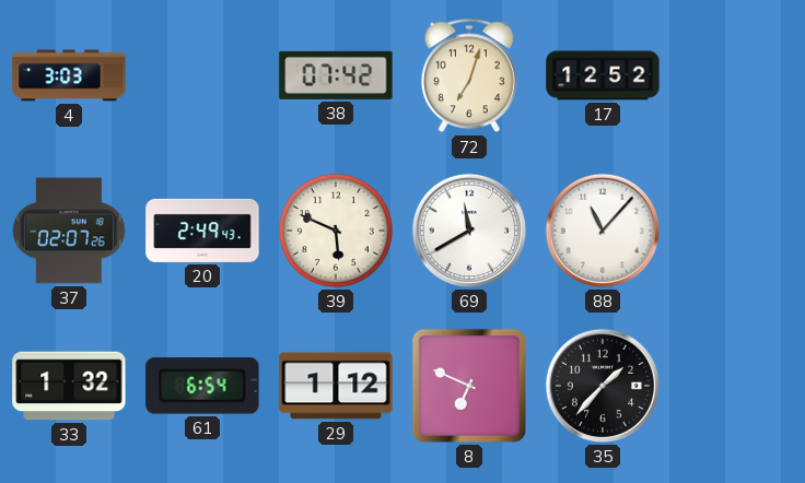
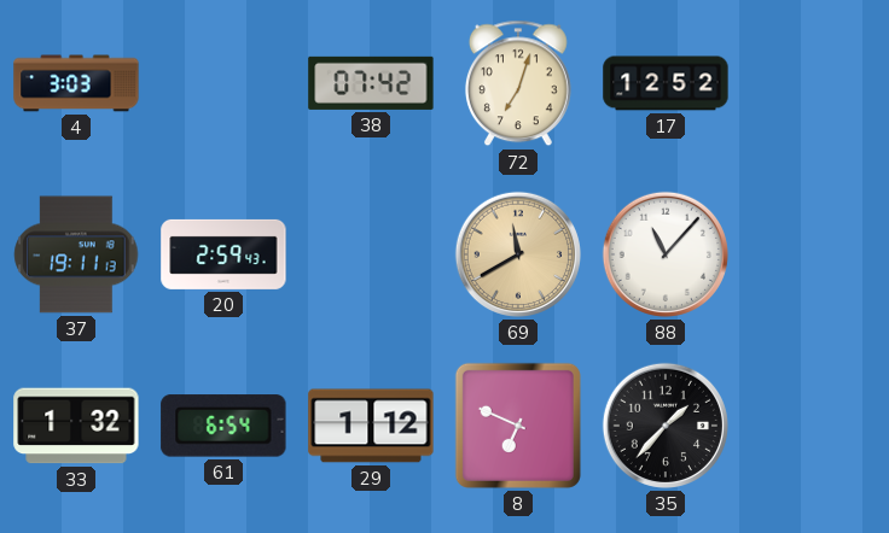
37: 02:07 -> 19:11 (76, 254)
20: 2:49 -> 2:59 (223, 254)
39: 5:49 -> none (336, 231)
69 dial: white -> champagne (518, 254)
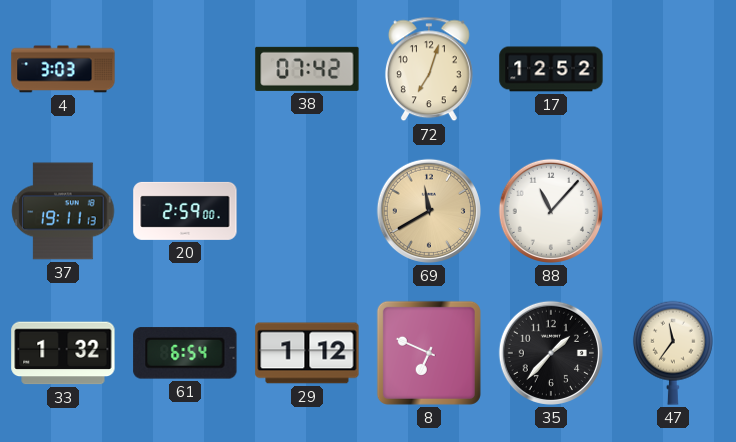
20: 2:59:43 -> 2:59:00 (185, 211)
47: none -> 11:36 (673, 353)
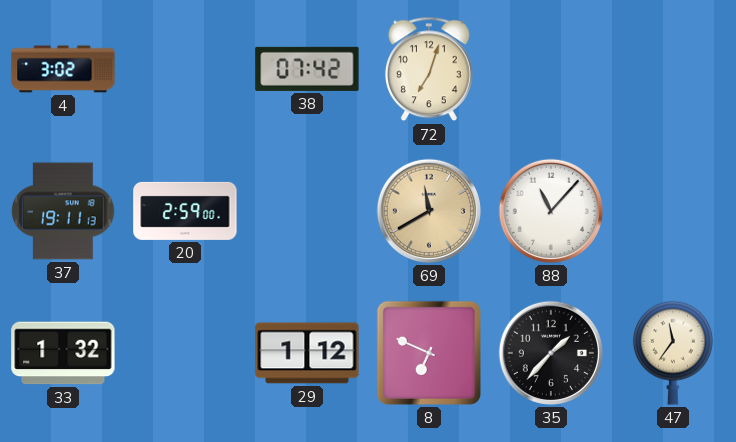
4: 3:03 -> 3:02 (63, 69)
17: 12:52 -> none (551, 69)
61: 6:54 -> none (185, 353)
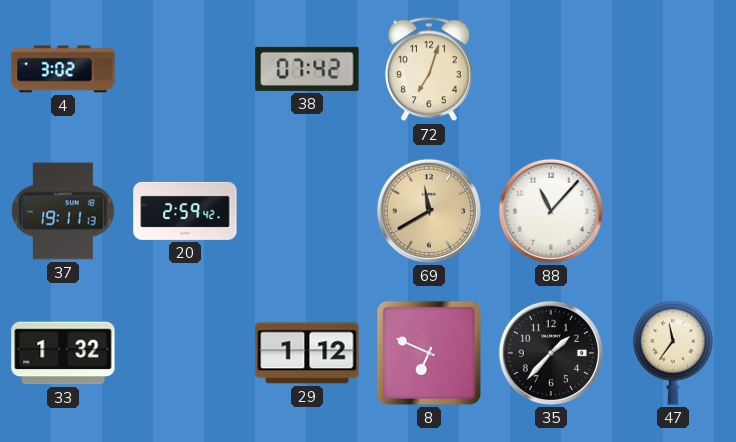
20: 2:59:00 -> 2:59:42 (185, 211)
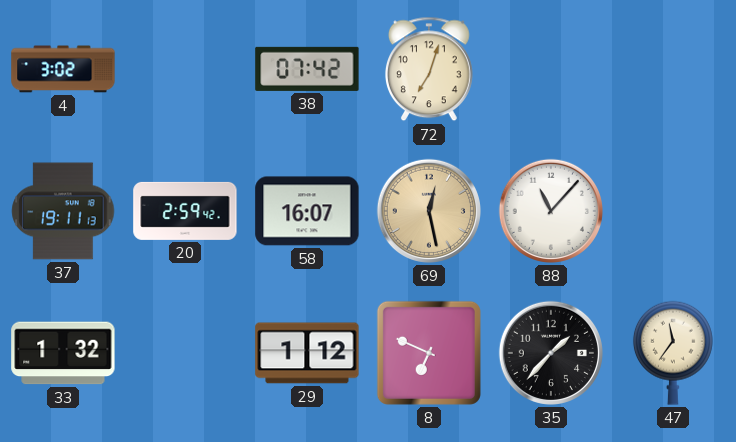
58: none -> 16:07 (307, 211)
69: 11:40 -> 12:28 (429, 211)
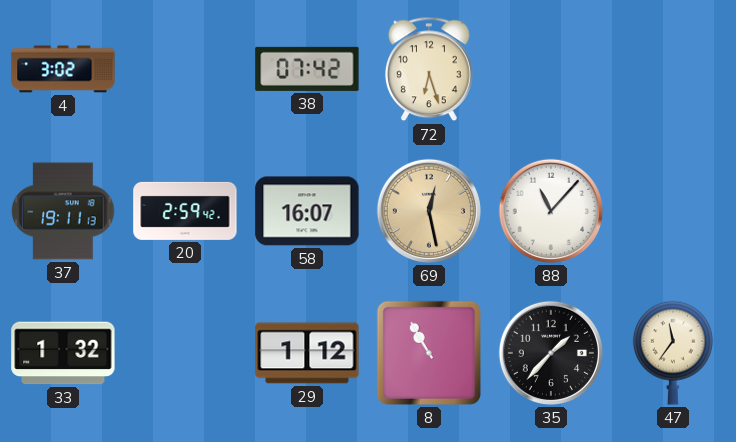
72: 7:03 -> 6:27 (429, 69)
8: 6:49 -> 10:55 (429, 353)
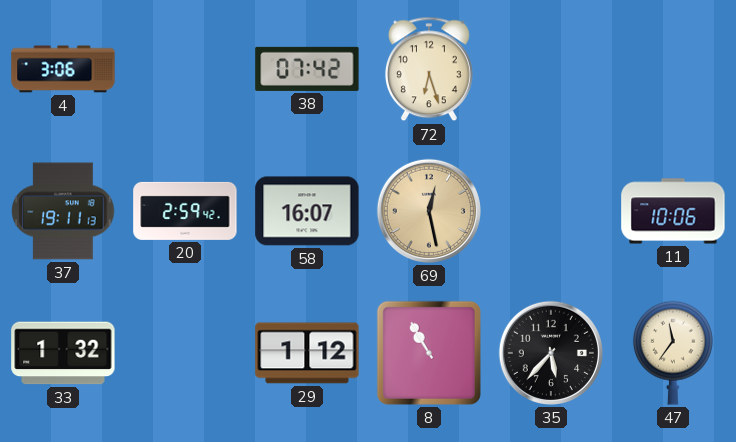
4: 3:02 -> 3:06 (63, 69)
88: 11:07 -> none (551, 211)
11: none -> 10:06 (673, 211)
35: 1:37 -> 5:37 (551, 353)
